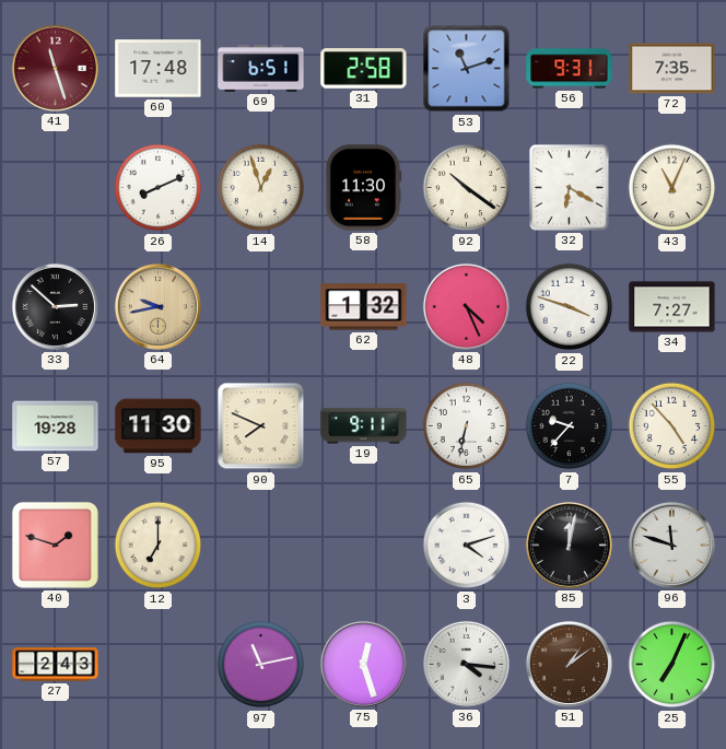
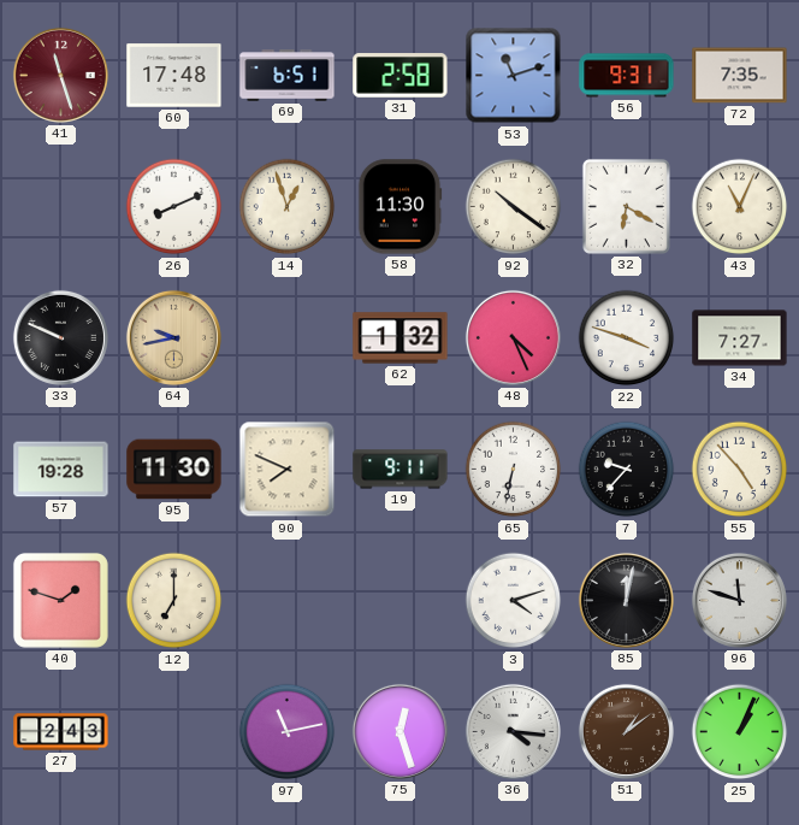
33: 2:52 -> 9:49 (60, 337)
25: 7:04 -> 1:04 (740, 732)
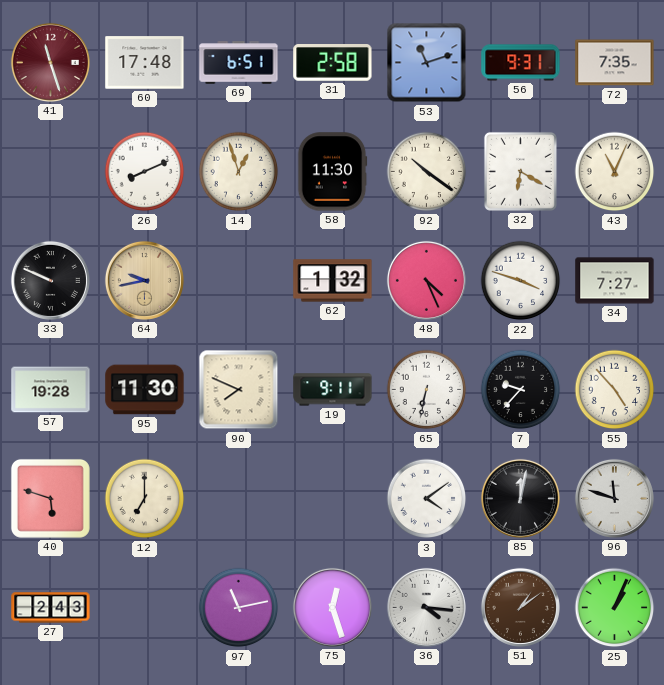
40: 1:48 -> 5:48 (50, 498)
3: 4:12 -> 4:09 (427, 499)
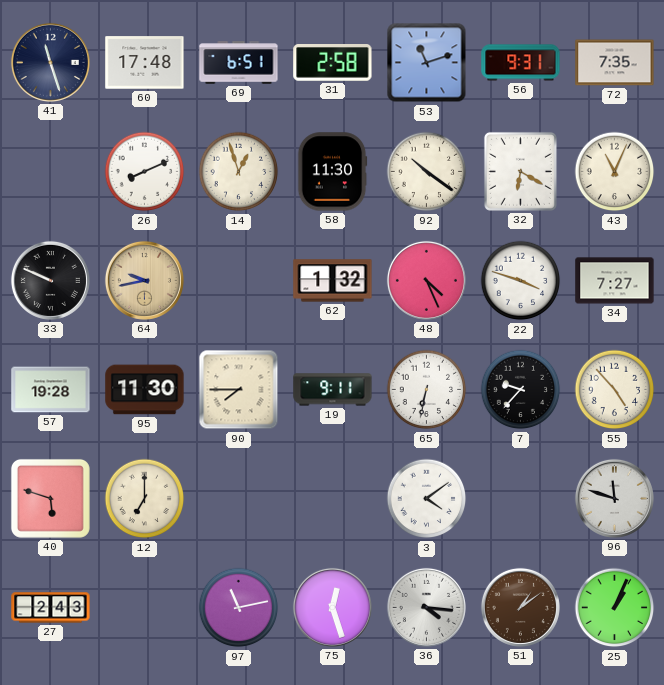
41 dial: burgundy -> navy (50, 62)
90: 7:49 -> 7:45 (239, 390)
85: 12:02 -> none (520, 498)
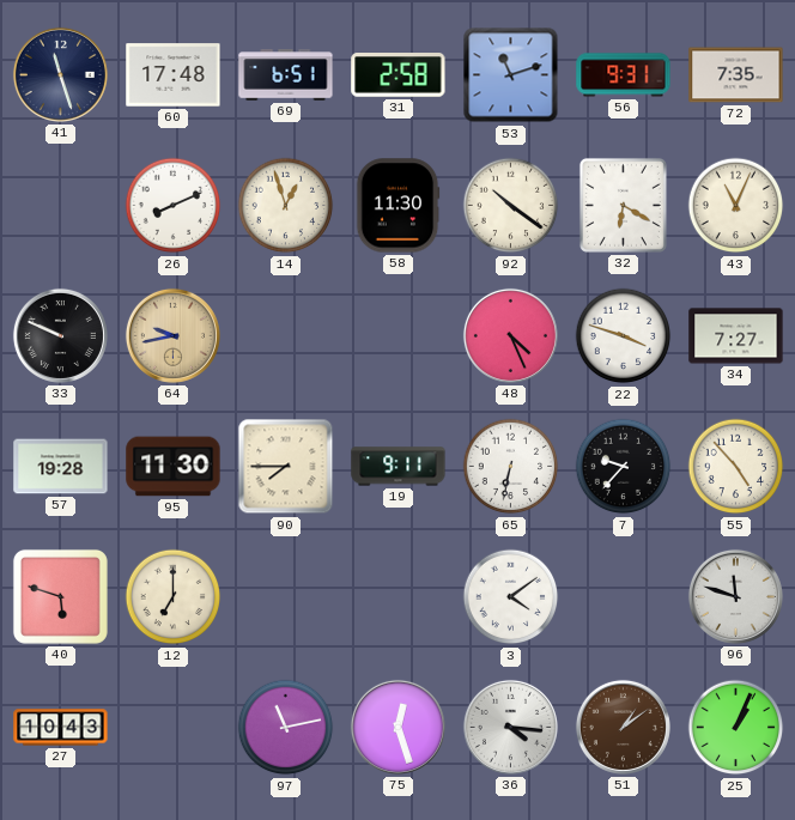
62: 1:32 -> none (333, 281)
27: 2:43 -> 10:43 (61, 728)
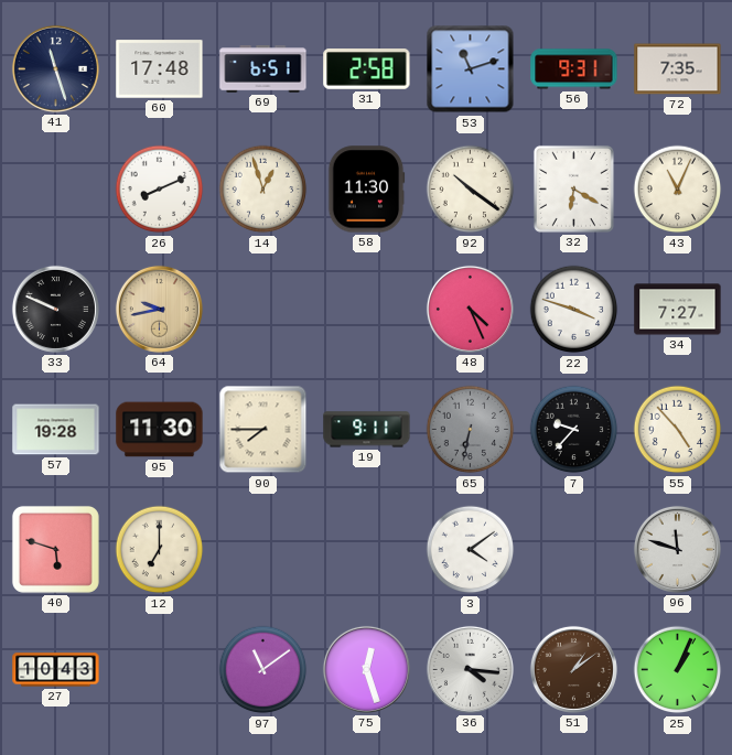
65 dial: white -> grey (471, 430)
97: 11:13 -> 11:09 (263, 670)
